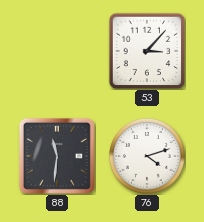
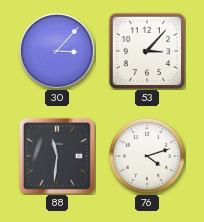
30: none -> 3:07 (57, 51)
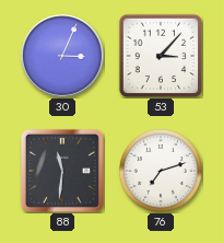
30: 3:07 -> 3:04 (62, 56)
76: 4:12 -> 7:12 (161, 171)
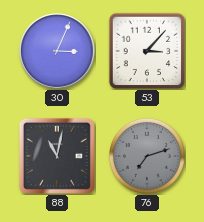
88: 11:31 -> 11:02 (57, 156)
76 dial: white -> grey (147, 156)
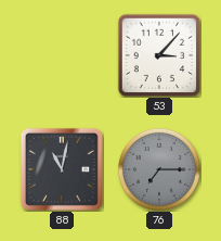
30: 3:04 -> none (57, 51)
76: 7:12 -> 7:15 (159, 169)
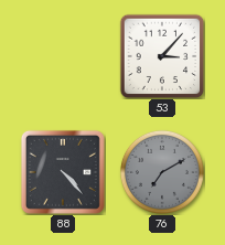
88: 11:02 -> 4:23 (63, 172)
76: 7:15 -> 7:10 (162, 172)
